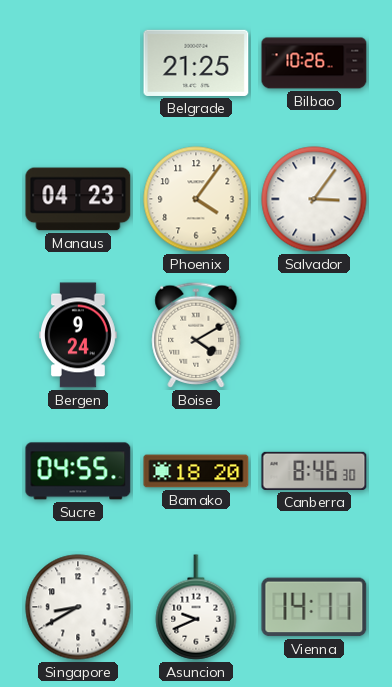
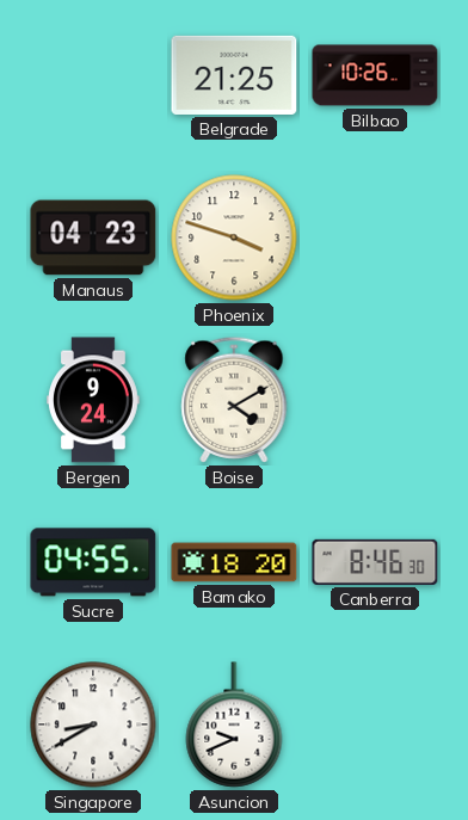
Phoenix: 4:06 -> 3:48 (234, 238)
Salvador: 3:06 -> none (314, 199)
Vienna: 14:11 -> none (314, 607)
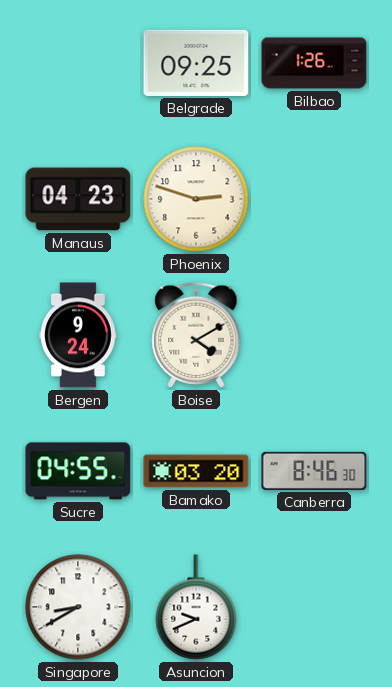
Belgrade: 21:25 -> 09:25 (196, 63)
Bilbao: 10:26 -> 1:26 (314, 63)
Phoenix: 3:48 -> 2:48 (196, 199)
Bamako: 18:20 -> 03:20 (196, 471)
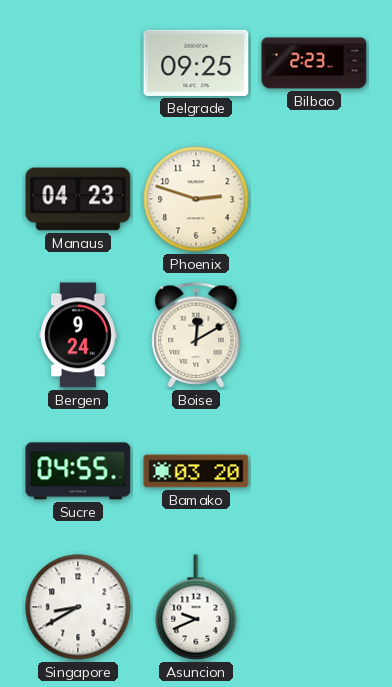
Bilbao: 1:26 -> 2:23 (314, 63)
Boise: 4:10 -> 12:10 (196, 335)
Canberra: 8:46 -> none (314, 471)
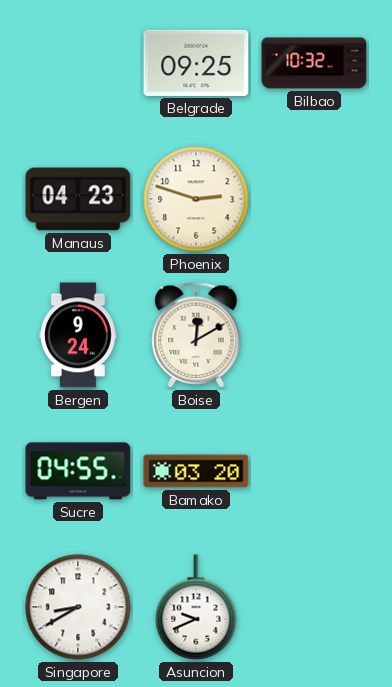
Bilbao: 2:23 -> 10:32 (314, 63)
